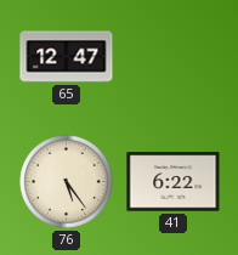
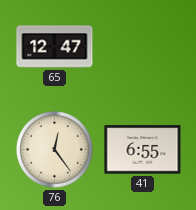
76: 5:24 -> 12:24 (55, 150)
41: 6:22 -> 6:55 (143, 150)
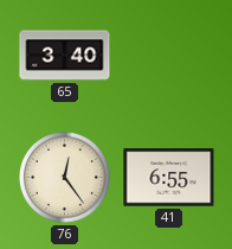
65: 12:47 -> 3:40 (65, 56)
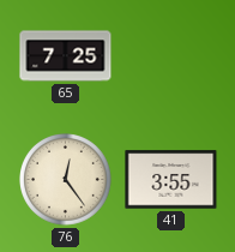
65: 3:40 -> 7:25 (66, 56)
41: 6:55 -> 3:55 (171, 180)
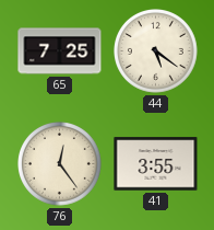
44: none -> 5:21 (156, 51)
